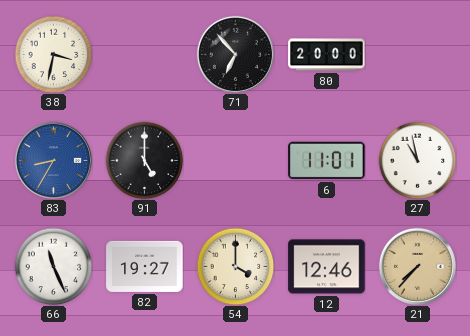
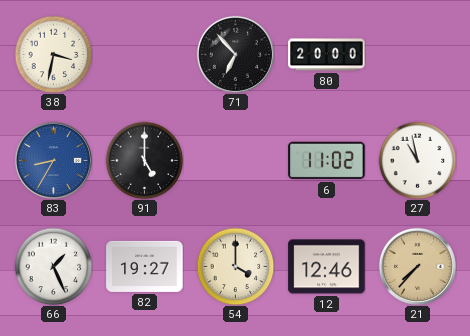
6: 11:01 -> 11:02 (327, 161)
66: 11:26 -> 1:26 (53, 266)
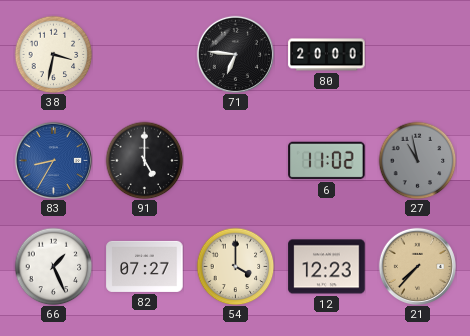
71: 6:53 -> 6:46 (235, 54)
27 dial: white -> grey (417, 160)
82: 19:27 -> 07:27 (145, 266)
12: 12:46 -> 12:23 (327, 267)
